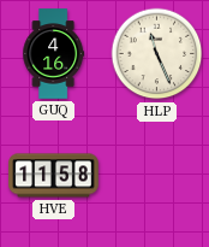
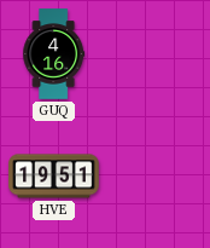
HLP: 11:26 -> none (157, 54)
HVE: 11:58 -> 19:51 (54, 177)
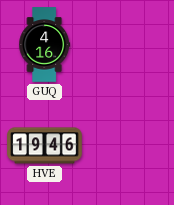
HVE: 19:51 -> 19:46 (45, 146)
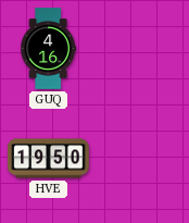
HVE: 19:46 -> 19:50 (49, 159)
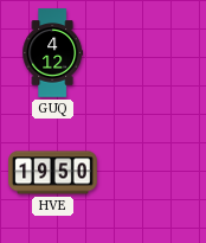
GUQ: 4:16 -> 4:12 (53, 53)
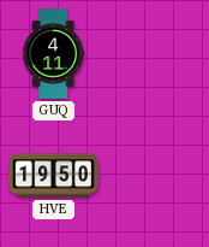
GUQ: 4:12 -> 4:11 (54, 54)
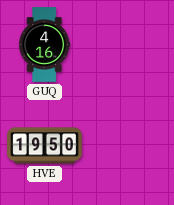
GUQ: 4:11 -> 4:16 (45, 45)
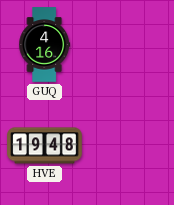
HVE: 19:50 -> 19:48 (45, 146)
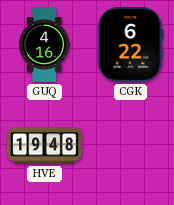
CGK: none -> 6:22 (130, 45)
